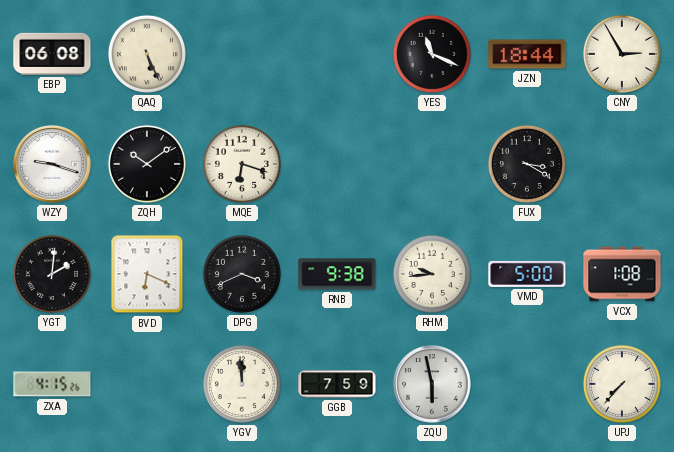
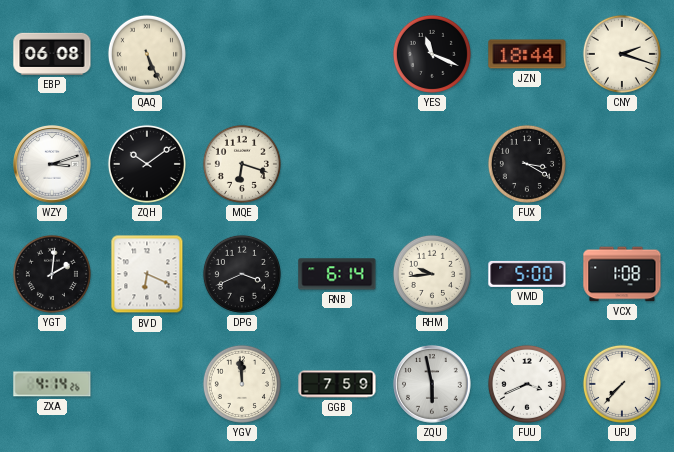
CNY: 2:55 -> 2:18 (622, 54)
WZY: 9:18 -> 3:12 (53, 165)
RNB: 9:38 -> 6:14 (337, 274)
ZXA: 4:15 -> 4:14 (52, 384)
FUU: none -> 3:41 (527, 384)
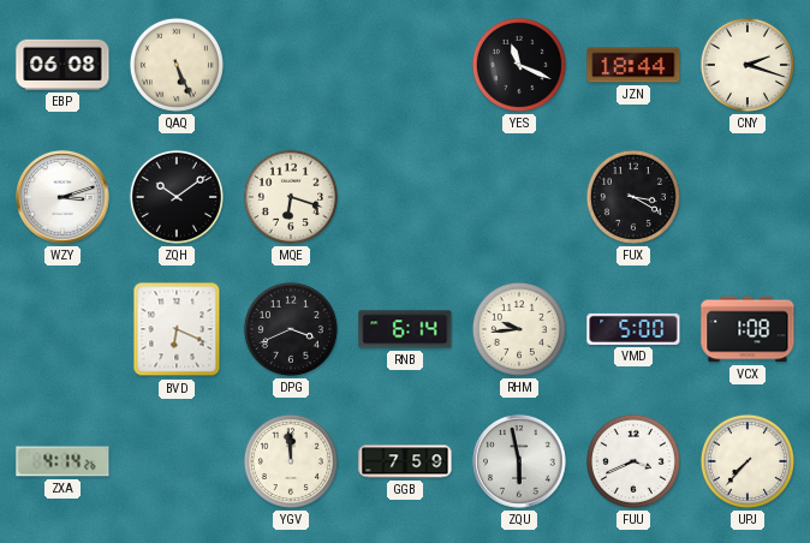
YGT: 2:01 -> none (52, 274)
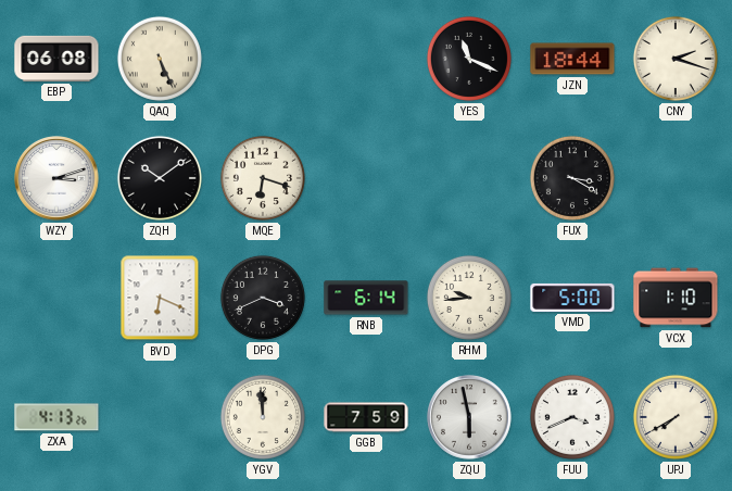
VCX: 1:08 -> 1:10 (676, 298)
ZXA: 4:14 -> 4:13 (56, 417)
UPJ: 7:37 -> 7:40 (676, 417)
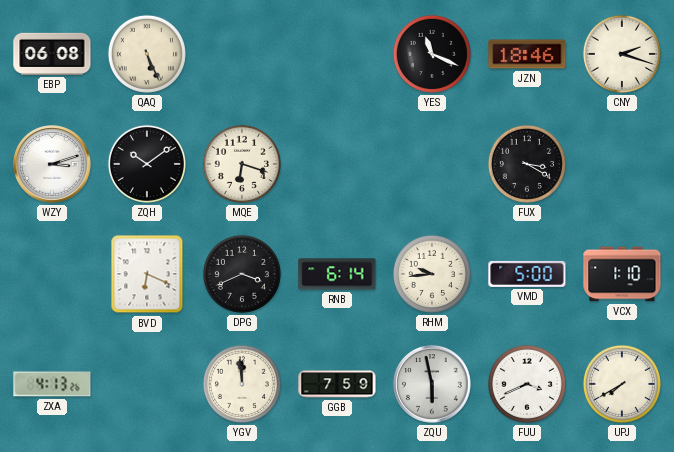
JZN: 18:44 -> 18:46 (527, 54)
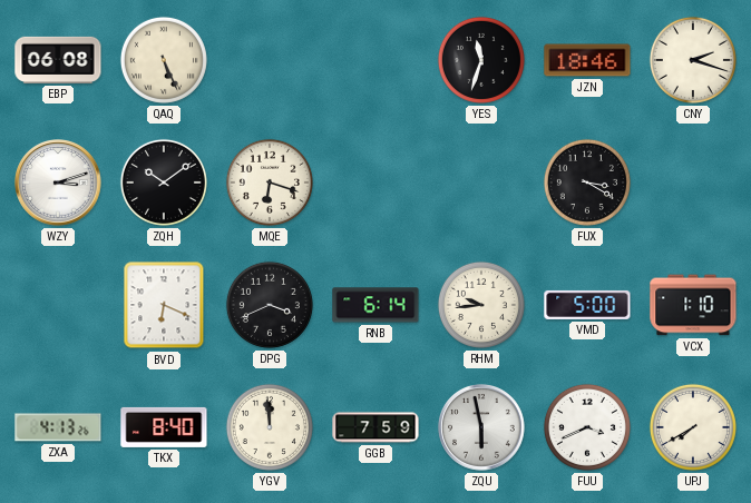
YES: 11:19 -> 11:33 (481, 60)
TKX: none -> 8:40 (164, 427)
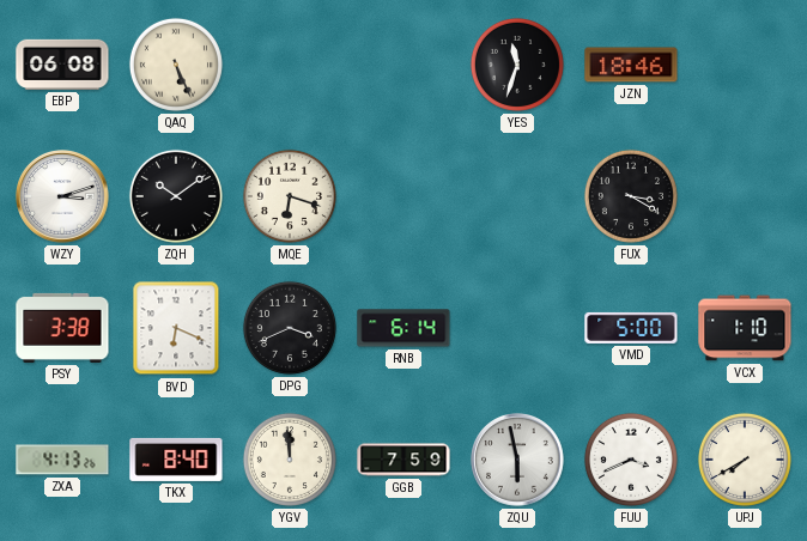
CNY: 2:18 -> none (693, 60)
PSY: none -> 3:38 (62, 328)
RHM: 9:44 -> none (481, 305)
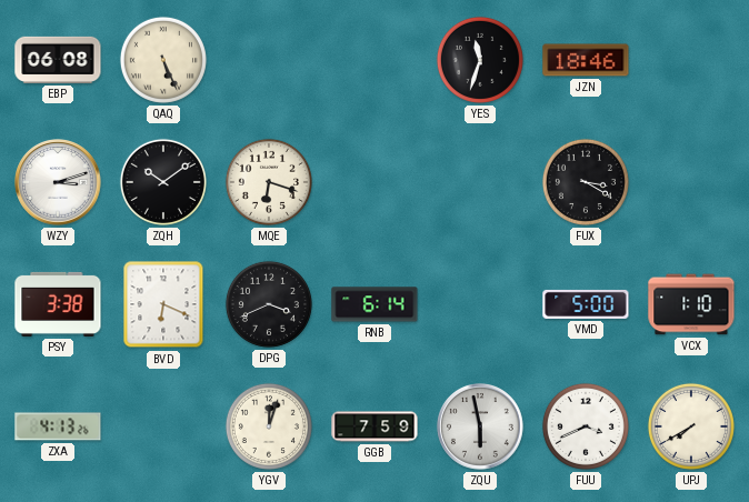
TKX: 8:40 -> none (176, 460)
YGV: 11:59 -> 12:03 (269, 426)
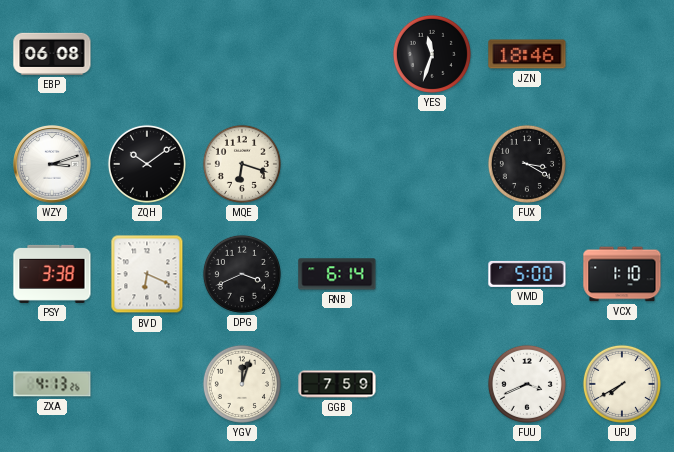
QAQ: 5:26 -> none (163, 60)
ZQU: 5:58 -> none (481, 428)
